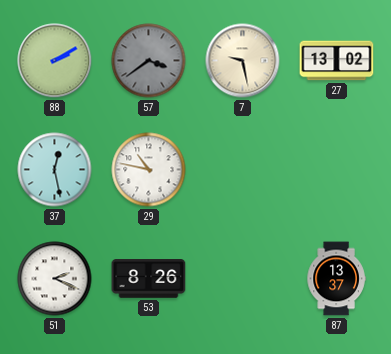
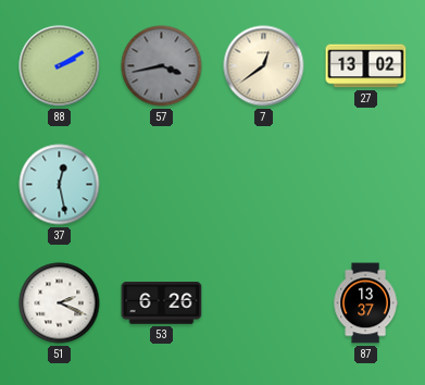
57: 3:39 -> 3:43 (162, 66)
7: 9:28 -> 12:39 (264, 66)
29: 10:47 -> none (149, 170)
53: 8:26 -> 6:26 (162, 303)
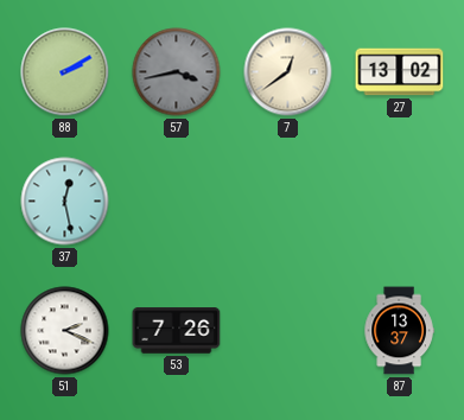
53: 6:26 -> 7:26 (177, 331)
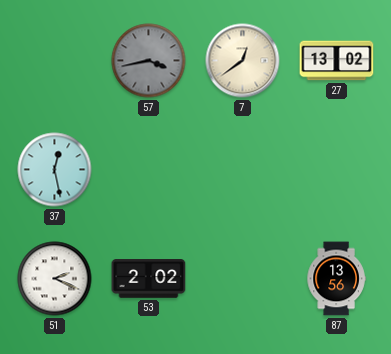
88: 2:10 -> none (65, 72)
53: 7:26 -> 2:02 (149, 279)
87: 13:37 -> 13:56 (336, 279)
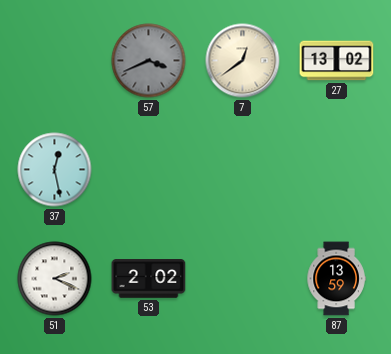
57: 3:43 -> 3:41 (149, 61)
87: 13:56 -> 13:59 (336, 279)
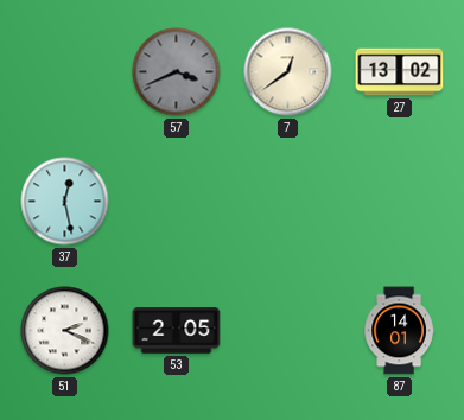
53: 2:02 -> 2:05 (177, 331)
87: 13:59 -> 14:01 (399, 331)
